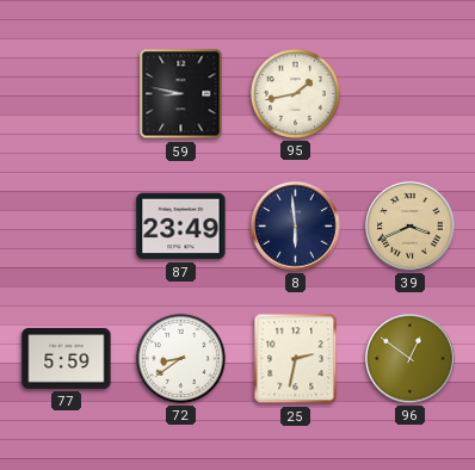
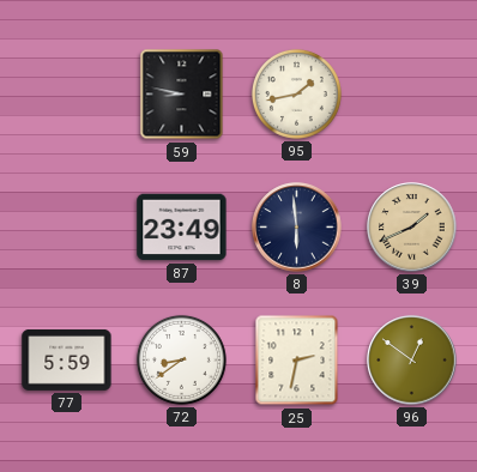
39: 3:41 -> 1:41 (412, 228)
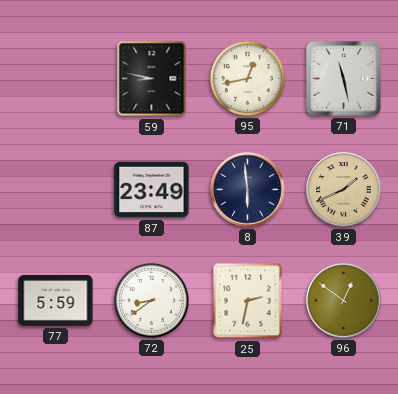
95: 1:43 -> 12:43 (247, 78)
71: none -> 11:28 (344, 79)
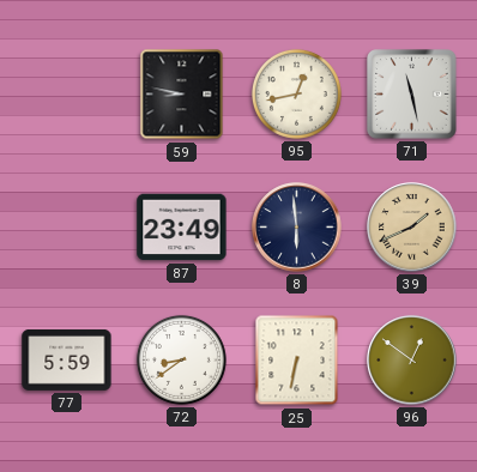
25: 2:32 -> 6:32 (297, 361)
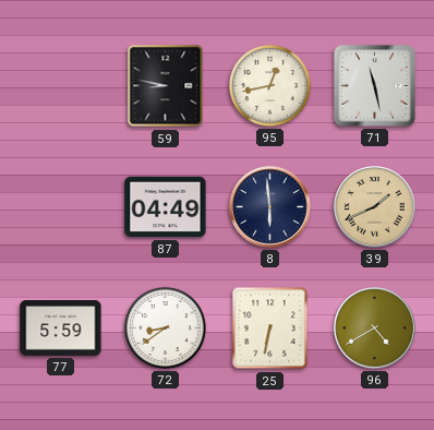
87: 23:49 -> 04:49 (166, 207)
96: 12:51 -> 4:40 (375, 329)
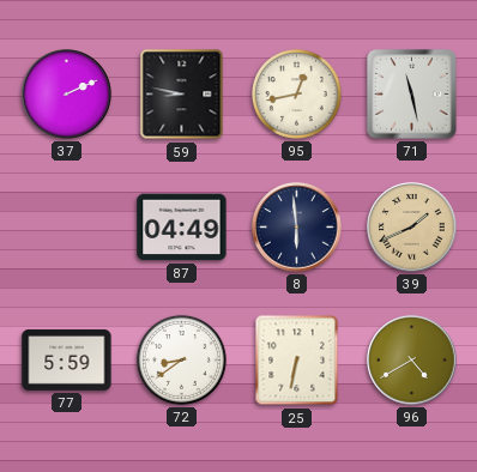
37: none -> 2:11 (67, 95)
